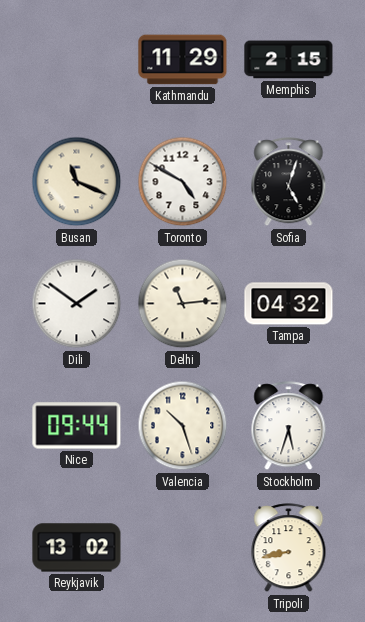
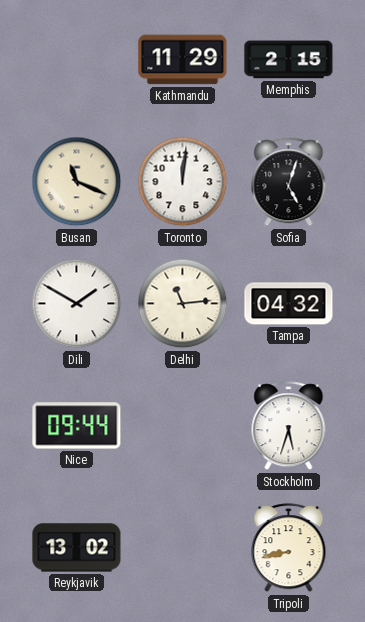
Toronto: 4:50 -> 12:01 (183, 182)
Dili: 1:51 -> 1:50 (77, 304)
Valencia: 10:27 -> none (183, 426)
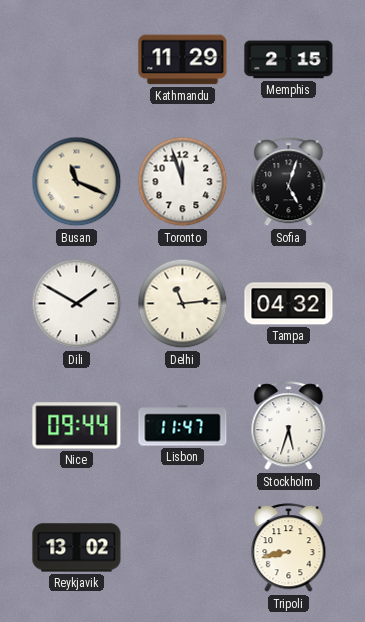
Toronto: 12:01 -> 11:57 (183, 182)
Lisbon: none -> 11:47 (183, 426)
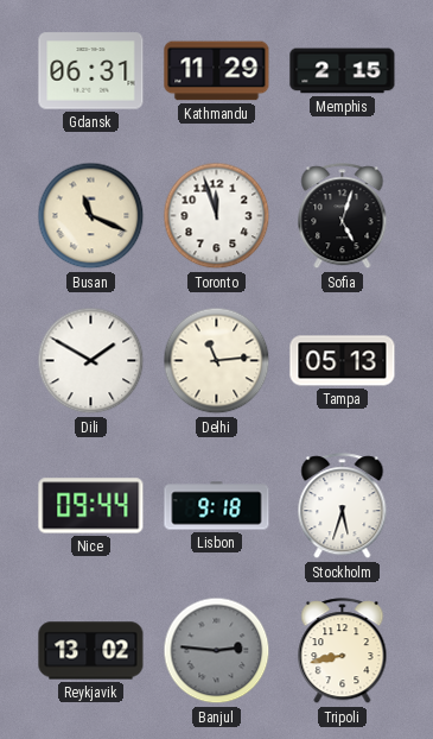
Gdansk: none -> 06:31 (91, 71)
Tampa: 04:32 -> 05:13 (343, 361)
Lisbon: 11:47 -> 9:18 (217, 506)
Banjul: none -> 2:46 (217, 651)
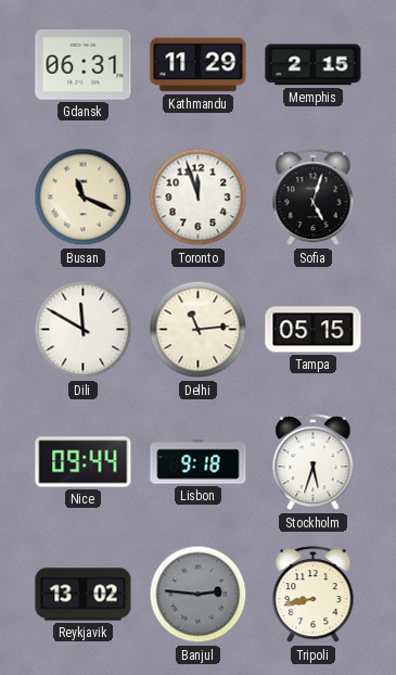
Dili: 1:50 -> 11:50 (84, 330)
Tampa: 05:13 -> 05:15 (314, 330)
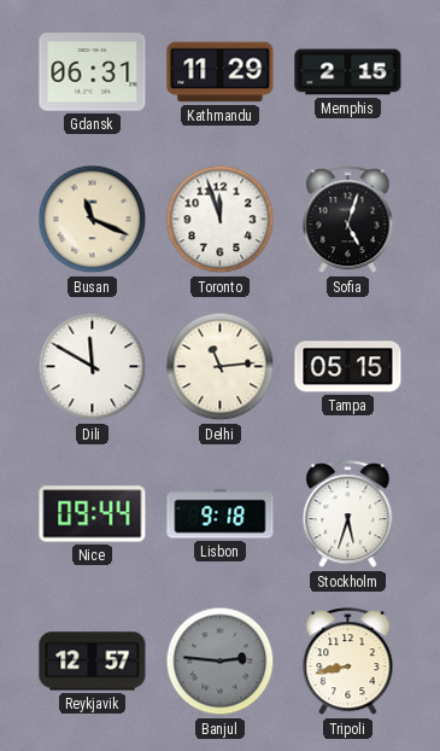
Reykjavik: 13:02 -> 12:57 (93, 662)
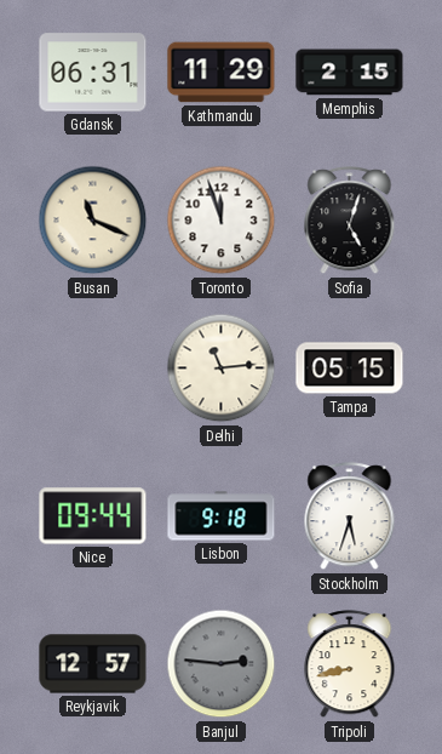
Dili: 11:50 -> none (93, 367)
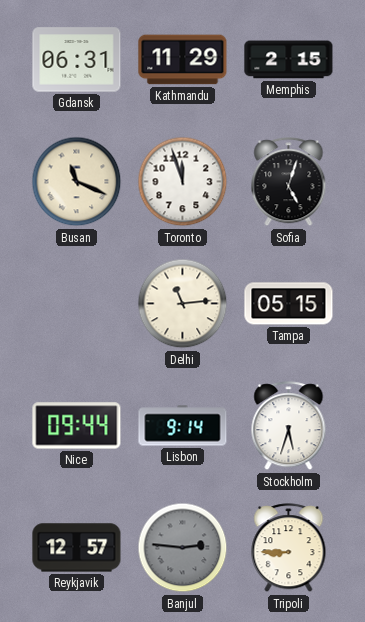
Lisbon: 9:18 -> 9:14 (183, 426)
Tripoli: 8:43 -> 8:45 (289, 548)
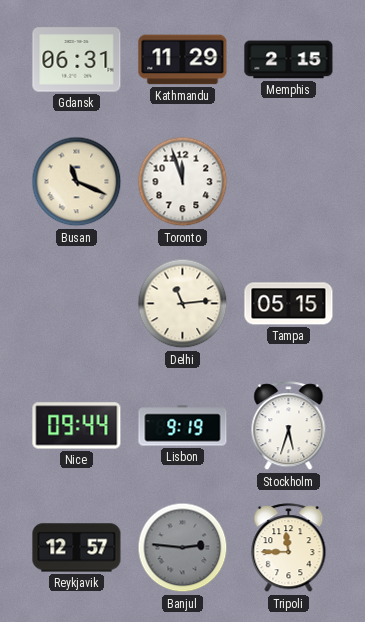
Sofia: 5:03 -> none (289, 182)
Lisbon: 9:14 -> 9:19 (183, 426)
Tripoli: 8:45 -> 11:45 (289, 548)
